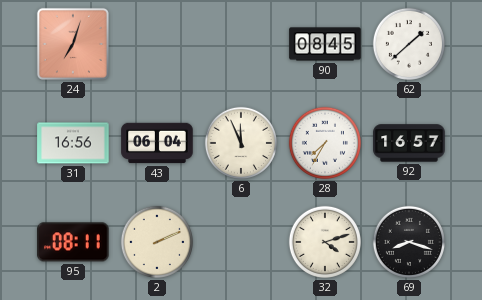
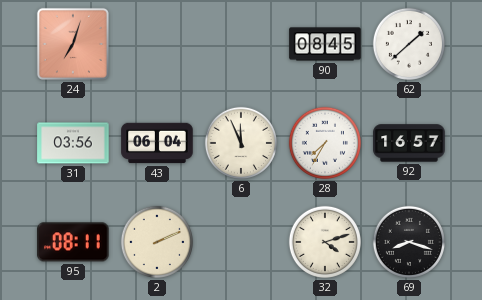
31: 16:56 -> 03:56 (73, 143)
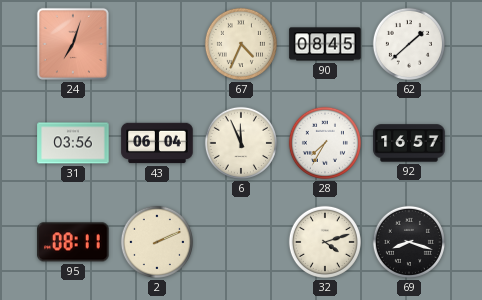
67: none -> 4:34 (241, 44)
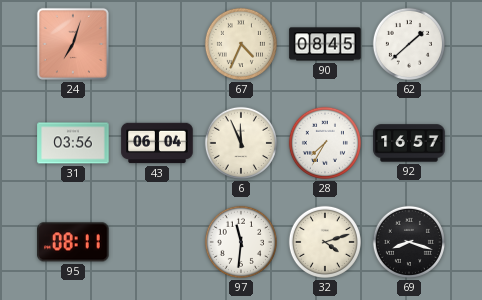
2: 2:11 -> none (157, 242)
97: none -> 11:31 (241, 242)
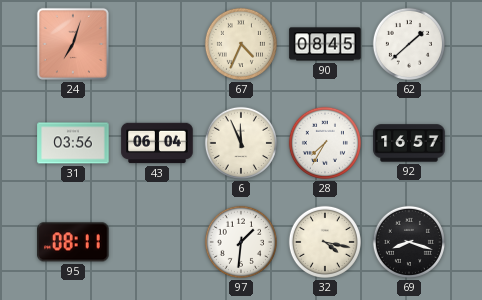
97: 11:31 -> 1:31 (241, 242)
32: 4:12 -> 4:17 (325, 242)
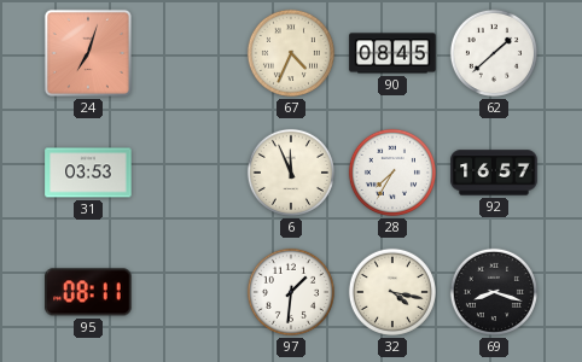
31: 03:56 -> 03:53 (88, 173)
43: 06:04 -> none (157, 143)
